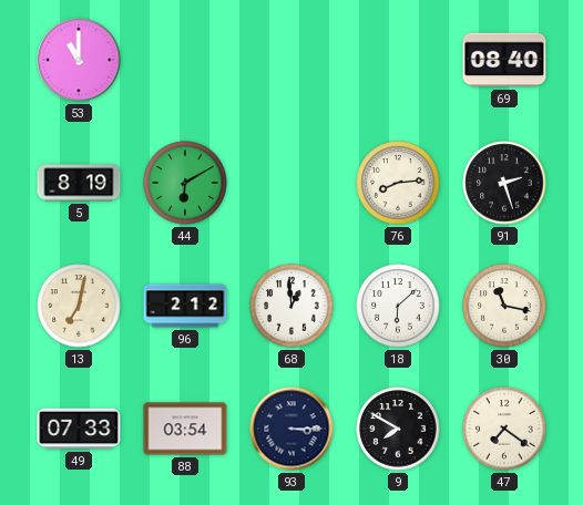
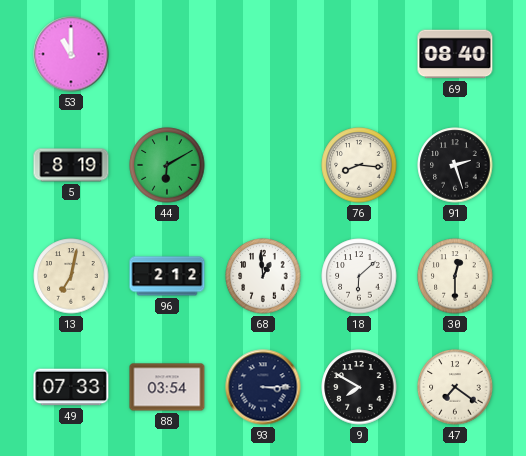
76: 8:14 -> 8:16 (359, 165)
30: 11:17 -> 12:30 (455, 276)
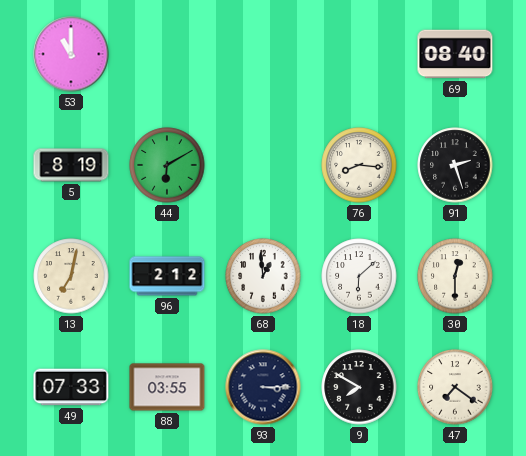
88: 03:54 -> 03:55 (167, 387)
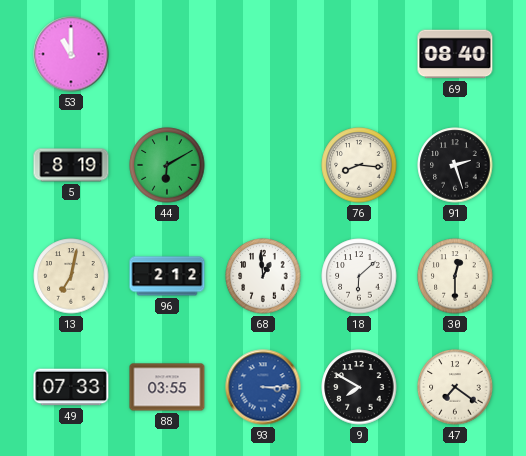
93 dial: navy -> blue (263, 387)
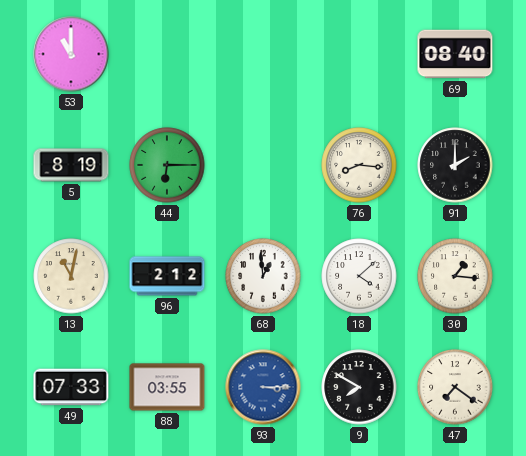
44: 6:10 -> 6:15 (167, 165)
91: 2:27 -> 2:00 (455, 165)
13: 7:02 -> 11:02 (71, 276)
18: 6:08 -> 4:08 (359, 276)
30: 12:30 -> 1:16 (455, 276)
